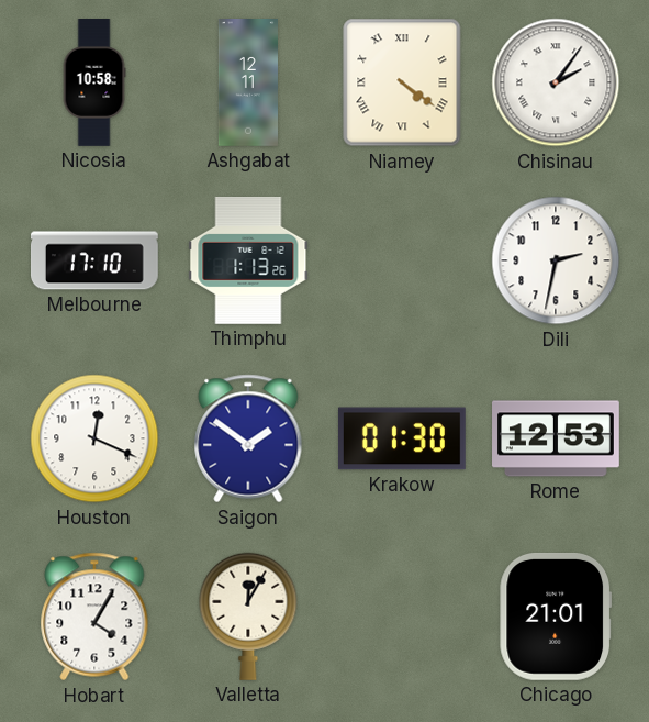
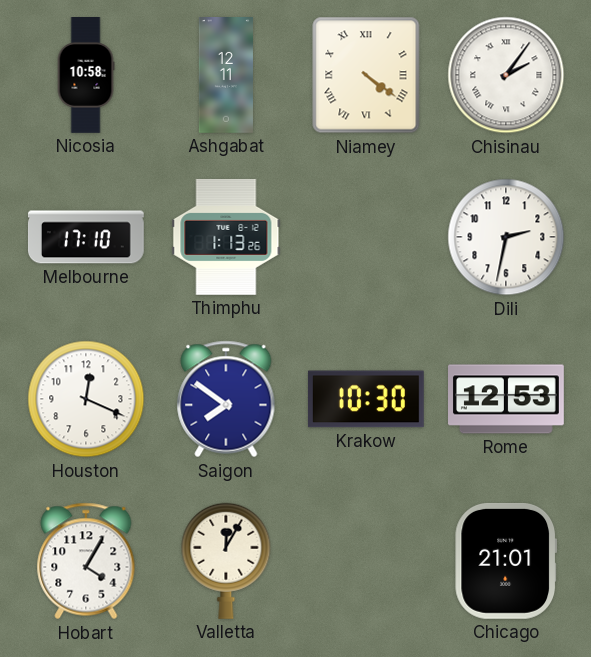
Saigon: 1:51 -> 7:51 (226, 399)
Krakow: 01:30 -> 10:30 (366, 399)
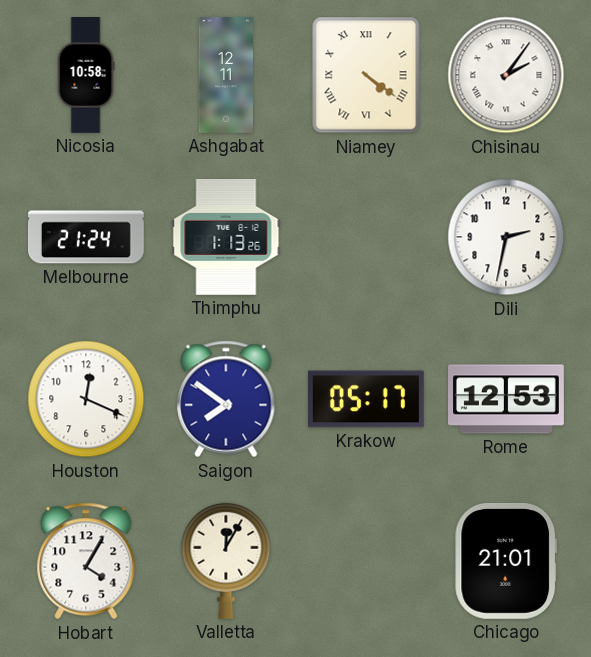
Melbourne: 17:10 -> 21:24 (86, 237)
Krakow: 10:30 -> 05:17 (366, 399)
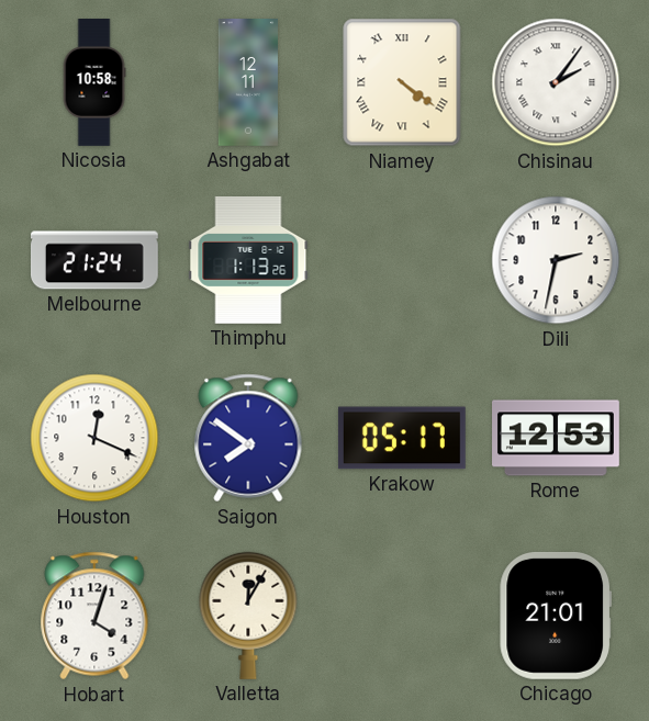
Hobart: 4:05 -> 4:03 (94, 616)
